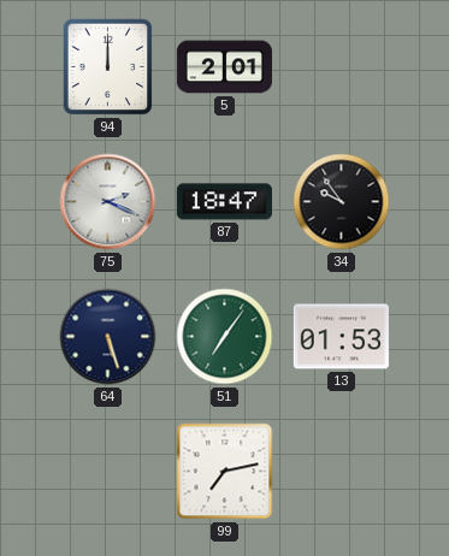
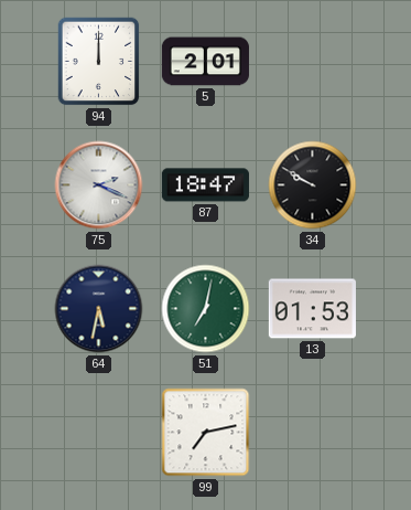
34: 9:54 -> 9:50 (313, 185)
64: 5:27 -> 5:32 (99, 309)
51: 7:06 -> 7:02 (206, 309)
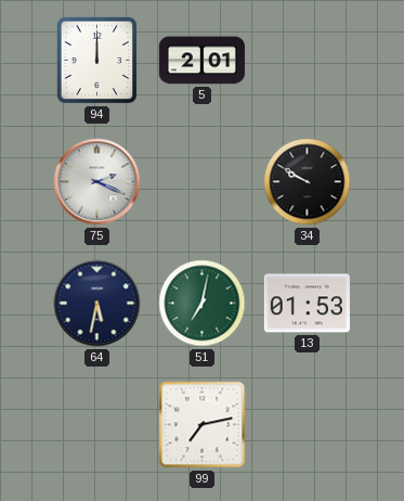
87: 18:47 -> none (205, 185)
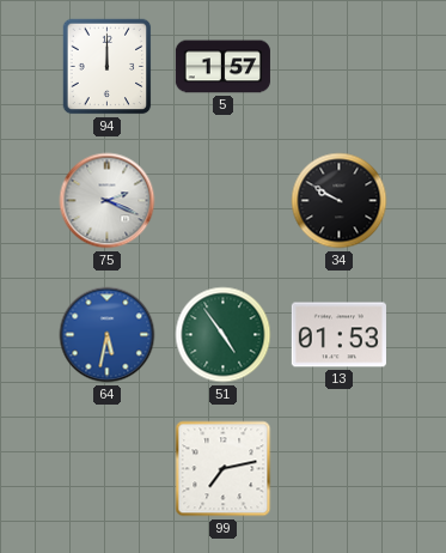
5: 2:01 -> 1:57 (222, 67)
64 dial: navy -> blue (108, 335)
51: 7:02 -> 4:54 (224, 335)
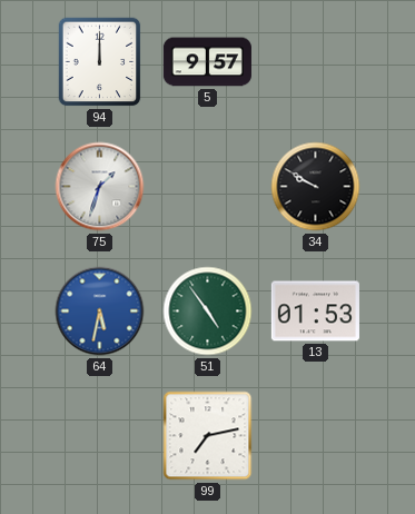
5: 1:57 -> 9:57 (207, 62)
75: 2:19 -> 1:33 (100, 187)
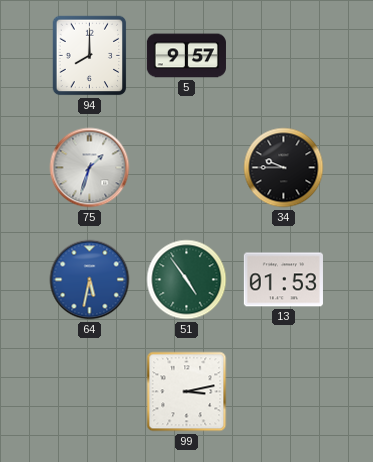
94: 12:00 -> 8:00 (90, 56)
34: 9:50 -> 9:45 (284, 168)
99: 7:13 -> 3:13 (187, 392)
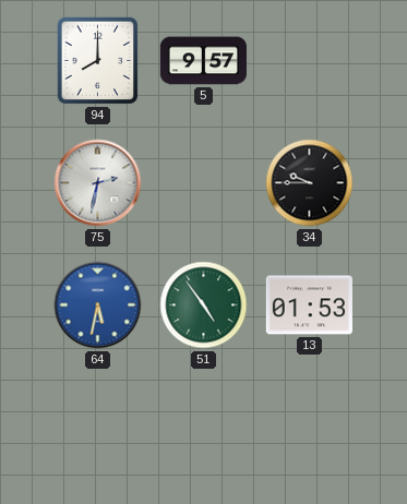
75: 1:33 -> 2:32 (98, 183)
99: 3:13 -> none (187, 392)
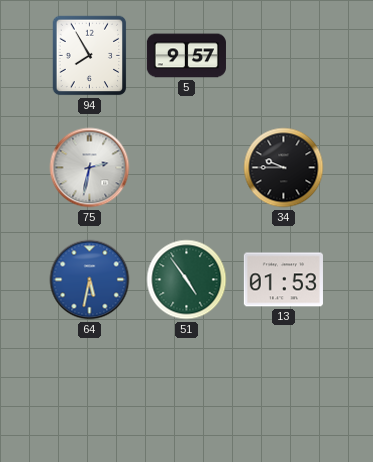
94: 8:00 -> 7:55 (90, 56)
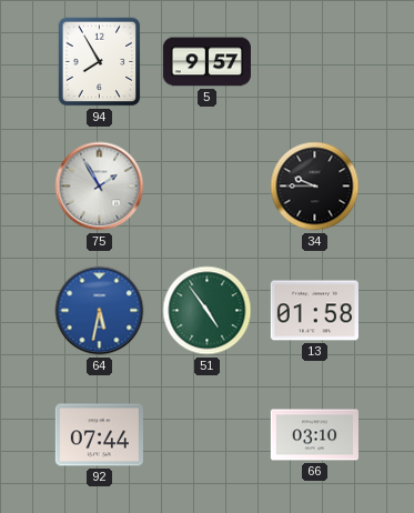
75: 2:32 -> 1:55 (100, 187)
13: 01:53 -> 01:58 (314, 311)
92: none -> 07:44 (99, 435)
66: none -> 03:10 (314, 435)
